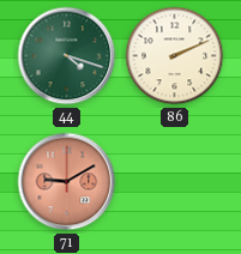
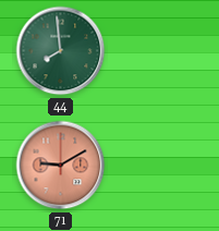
44: 4:18 -> 7:59 (61, 51)
86: 2:11 -> none (175, 56)
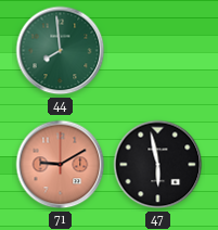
47: none -> 5:58 (158, 165)
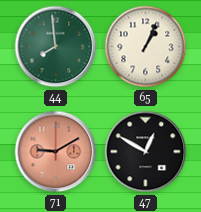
65: none -> 1:04 (146, 47)
47: 5:58 -> 12:50 (146, 152)
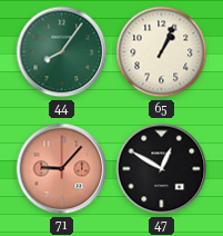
44: 7:59 -> 8:06 (62, 52)
71: 9:10 -> 9:07 (62, 169)
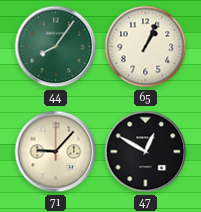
71 dial: salmon -> cream (56, 152)
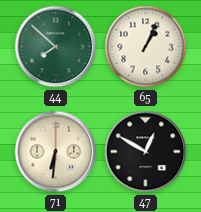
44: 8:06 -> 7:52 (56, 47)
71: 9:07 -> 6:31 (56, 152)
